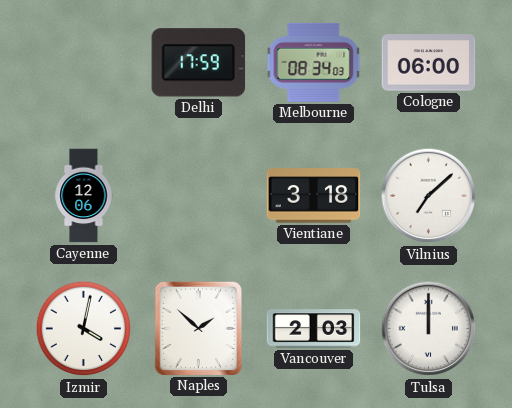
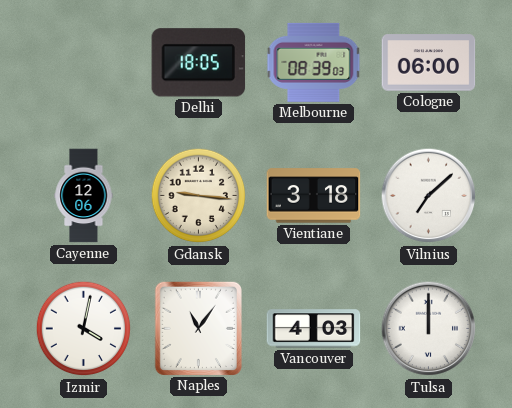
Delhi: 17:59 -> 18:05 (199, 63)
Melbourne: 08:34 -> 08:39 (314, 62)
Gdansk: none -> 9:16 (199, 196)
Naples: 1:52 -> 11:06 (198, 328)
Vancouver: 2:03 -> 4:03 (314, 329)
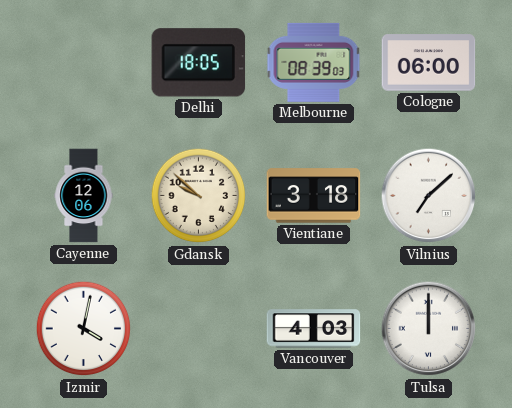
Gdansk: 9:16 -> 9:52 (199, 196)
Naples: 11:06 -> none (198, 328)
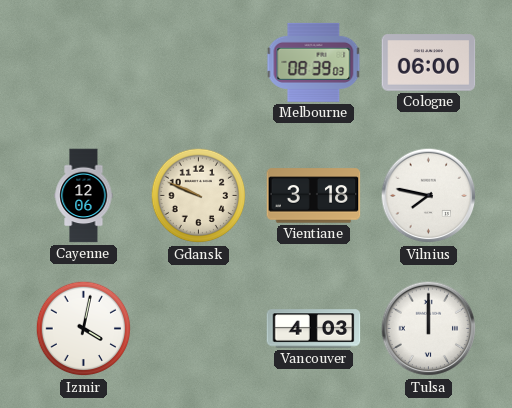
Delhi: 18:05 -> none (199, 63)
Gdansk: 9:52 -> 9:49 (199, 196)
Vilnius: 7:08 -> 7:47 (429, 196)
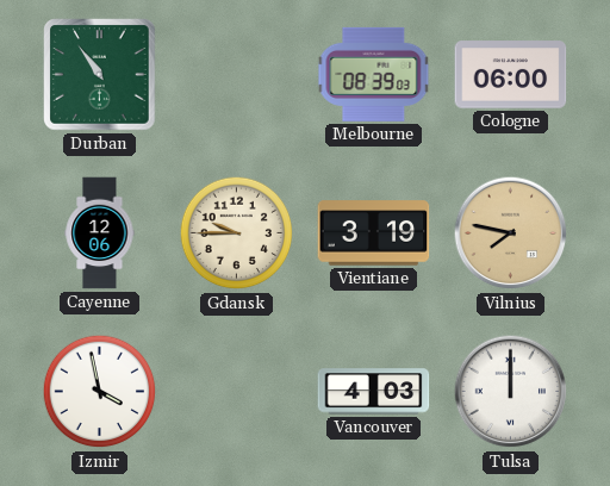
Durban: none -> 10:54 (100, 75)
Gdansk: 9:49 -> 9:45 (237, 233)
Vientiane: 3:18 -> 3:19 (374, 233)
Vilnius dial: white -> champagne (511, 233)
Izmir: 4:02 -> 3:58 (100, 392)
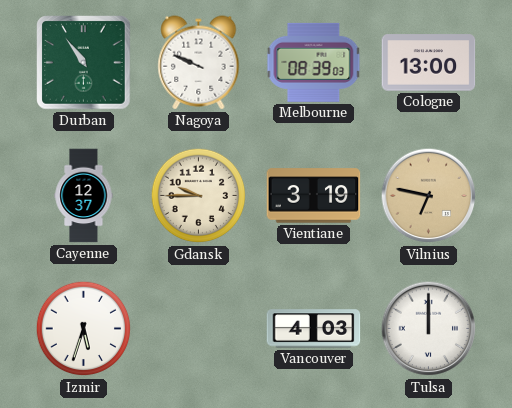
Nagoya: none -> 9:49 (199, 63)
Cologne: 06:00 -> 13:00 (429, 63)
Cayenne: 12:06 -> 12:37 (84, 196)
Vilnius: 7:47 -> 6:47 (429, 196)
Izmir: 3:58 -> 5:33 (84, 329)
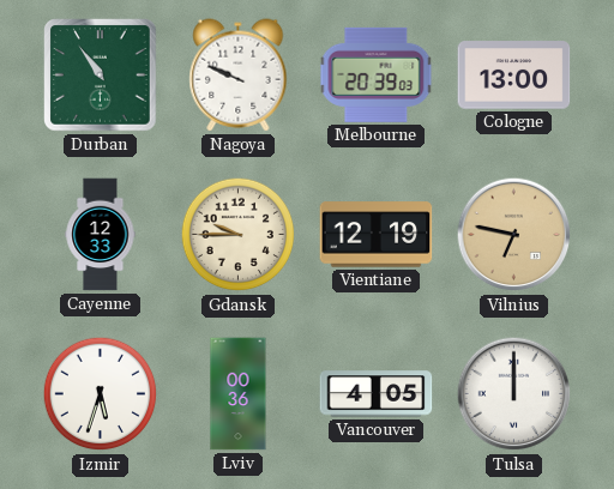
Melbourne: 08:39 -> 20:39 (377, 74)
Cayenne: 12:37 -> 12:33 (101, 235)
Vientiane: 3:19 -> 12:19 (377, 235)
Lviv: none -> 00:36 (239, 394)
Vancouver: 4:03 -> 4:05 (377, 394)
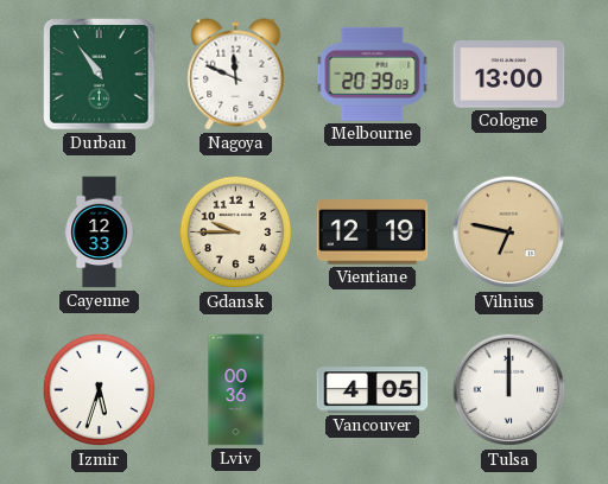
Nagoya: 9:49 -> 11:49 (236, 75)
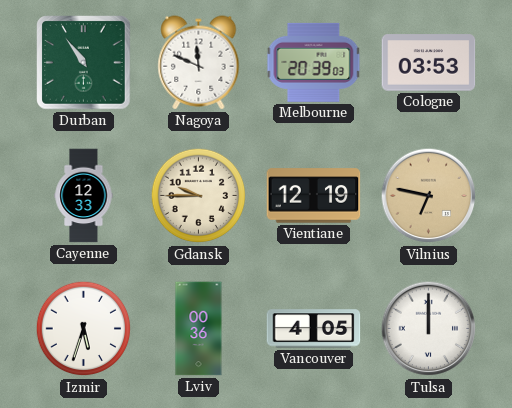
Cologne: 13:00 -> 03:53 (429, 63)
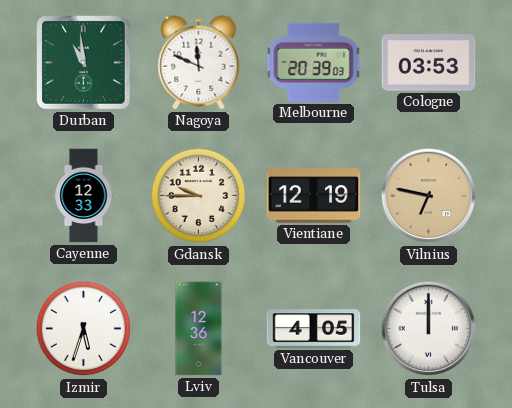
Durban: 10:54 -> 10:59 (84, 63)
Lviv: 00:36 -> 12:36 (199, 329)
